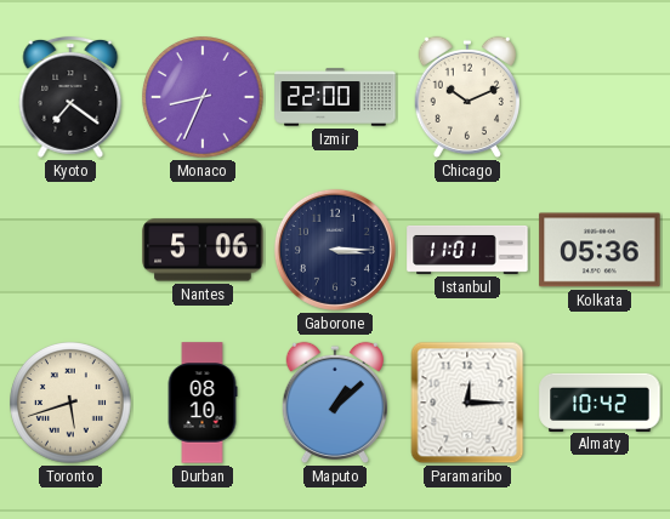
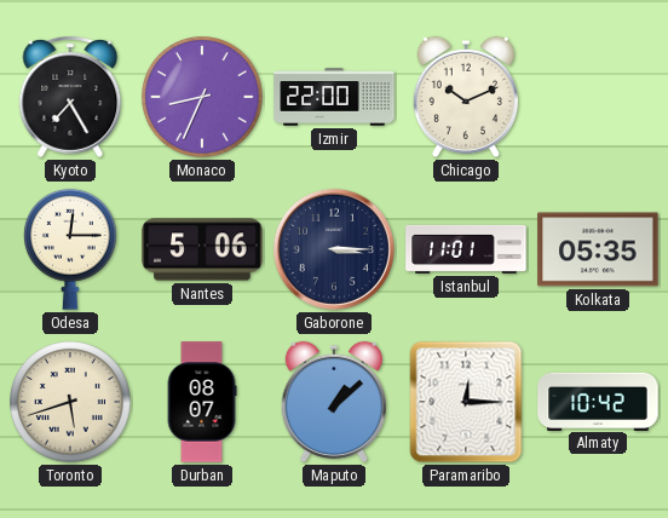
Kyoto: 7:21 -> 7:25 (70, 97)
Odesa: none -> 12:15 (71, 249)
Kolkata: 05:36 -> 05:35 (598, 249)
Durban: 08:10 -> 08:07 (202, 402)
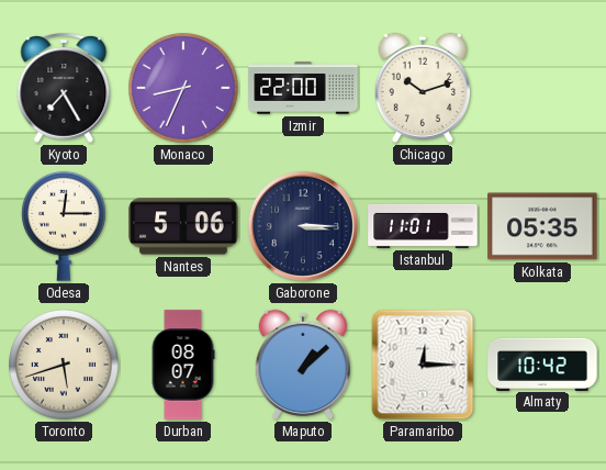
Chicago: 10:11 -> 10:12 (422, 88)
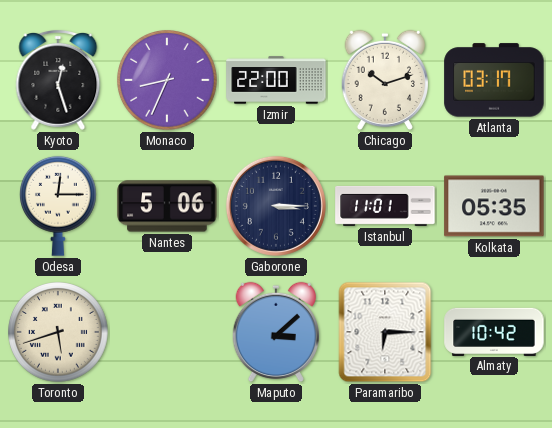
Kyoto: 7:25 -> 12:27 (58, 80)
Atlanta: none -> 03:17 (494, 80)
Durban: 08:07 -> none (183, 365)
Maputo: 1:08 -> 3:08 (275, 332)
Paramaribo: 12:15 -> 6:15 (385, 332)
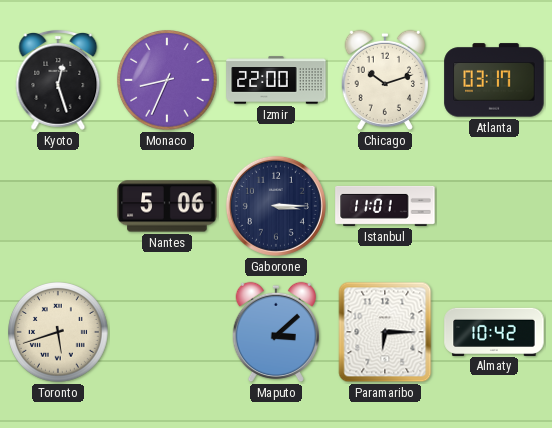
Odesa: 12:15 -> none (59, 206)
Kolkata: 05:35 -> none (494, 206)
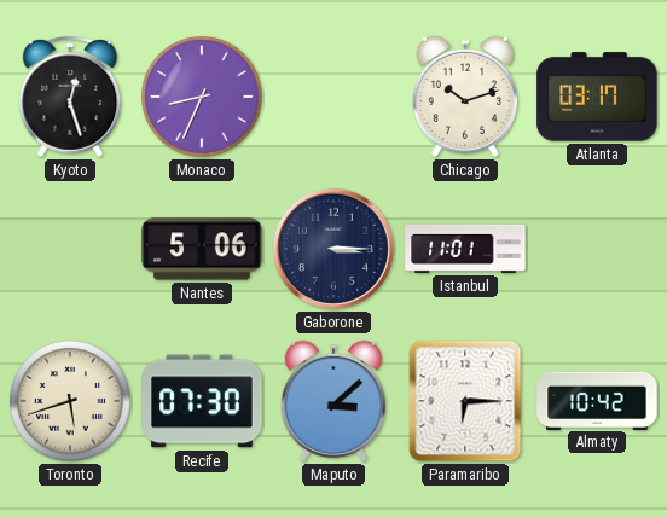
Izmir: 22:00 -> none (276, 80)
Recife: none -> 07:30 (202, 401)
